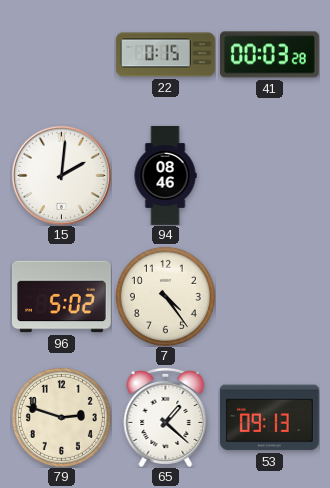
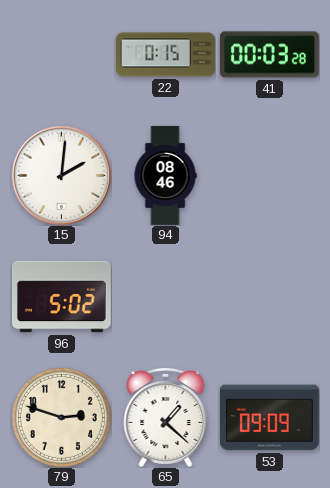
7: 4:24 -> none (165, 296)
53: 09:13 -> 09:09 (269, 418)
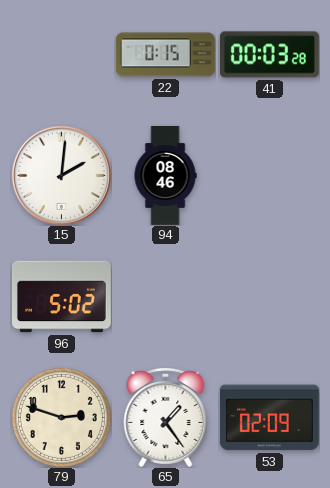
65: 1:22 -> 1:24 (166, 417)
53: 09:09 -> 02:09 (269, 418)
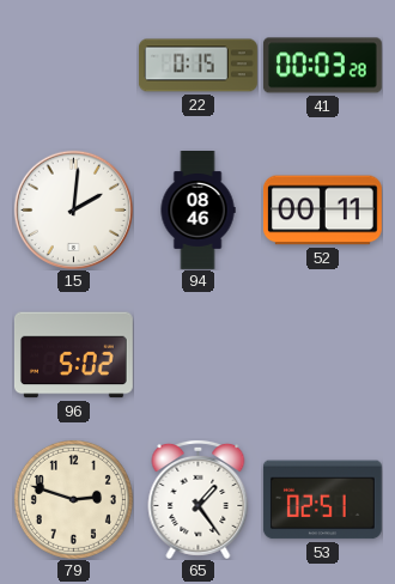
52: none -> 00:11 (322, 211)
53: 02:09 -> 02:51 (322, 500)
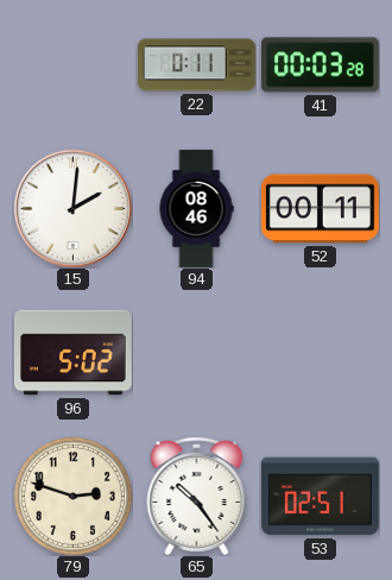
22: 0:15 -> 0:11 (197, 65)
65: 1:24 -> 10:24 (197, 496)
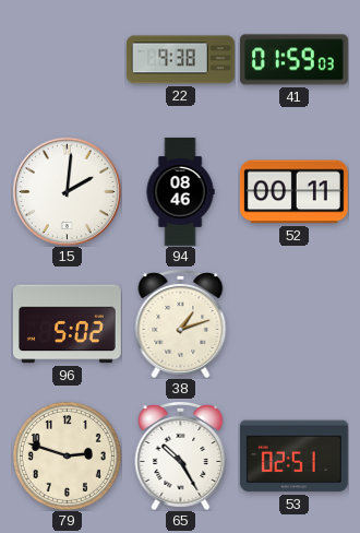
22: 0:11 -> 9:38 (181, 60)
41: 00:03 -> 01:59 (293, 60)
38: none -> 1:12 (181, 323)
65: 10:24 -> 10:25 (181, 455)
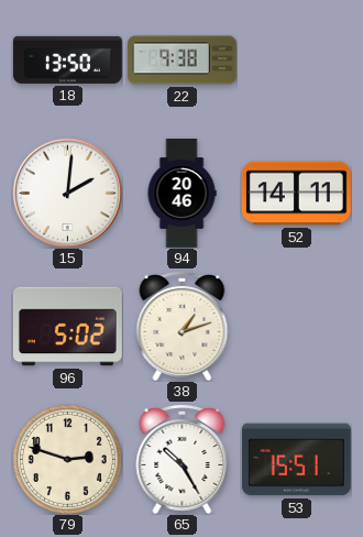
18: none -> 13:50 (67, 59)
41: 01:59 -> none (293, 60)
94: 08:46 -> 20:46 (182, 194)
52: 00:11 -> 14:11 (296, 194)
53: 02:51 -> 15:51 (296, 460)
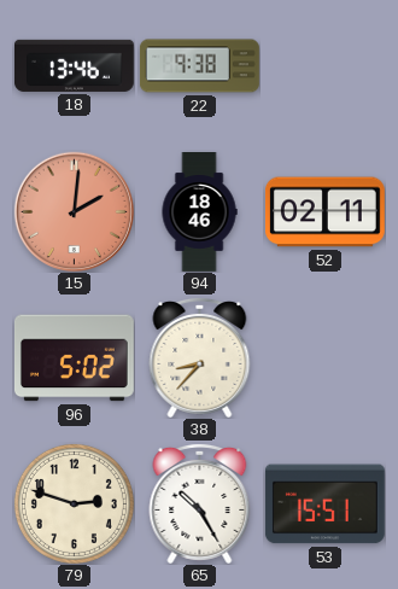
18: 13:50 -> 13:46 (74, 65)
15 dial: white -> salmon (74, 211)
94: 20:46 -> 18:46 (199, 212)
52: 14:11 -> 02:11 (324, 212)
38: 1:12 -> 8:37 (200, 357)
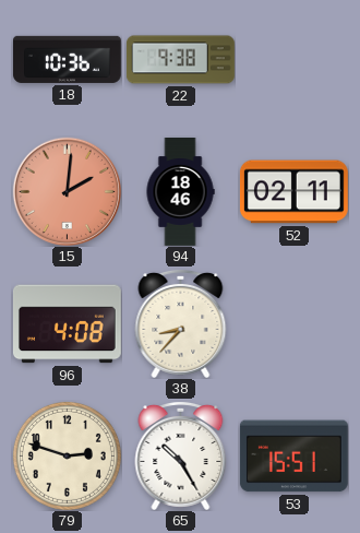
18: 13:46 -> 10:36 (67, 59)
96: 5:02 -> 4:08 (67, 324)
